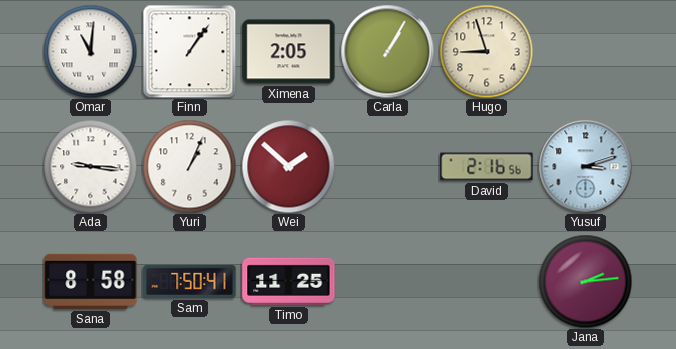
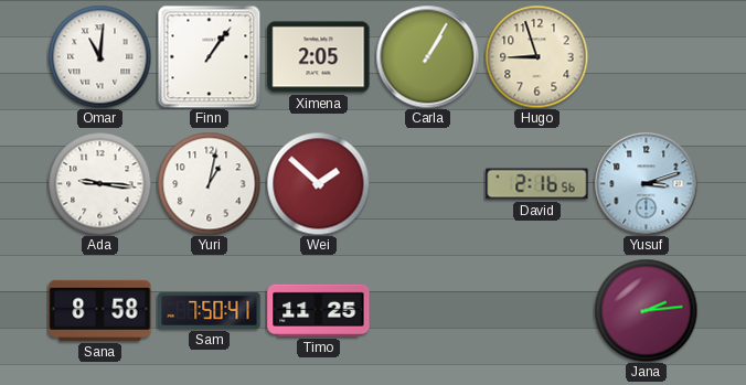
Yuri: 1:04 -> 1:02 (209, 183)
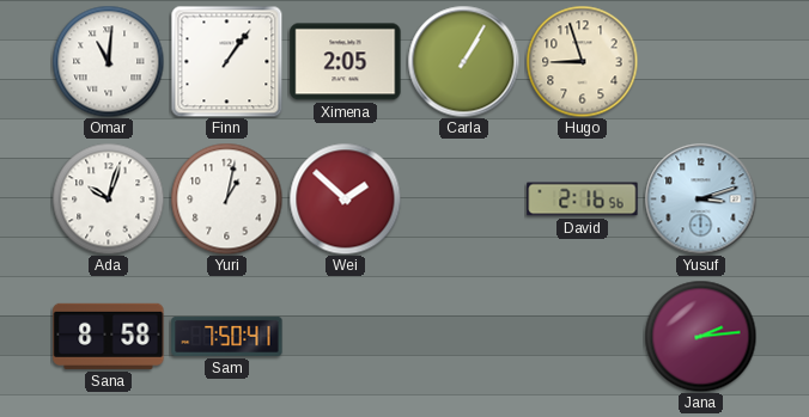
Ada: 9:16 -> 10:03 (108, 198)
Timo: 11:25 -> none (319, 310)
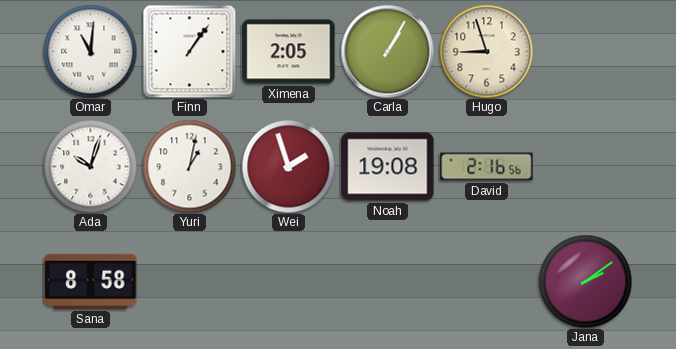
Wei: 1:52 -> 1:57 (288, 166)
Noah: none -> 19:08 (388, 167)
Yusuf: 3:12 -> none (700, 198)
Sam: 7:50 -> none (227, 336)
Jana: 2:14 -> 2:09 (585, 281)
